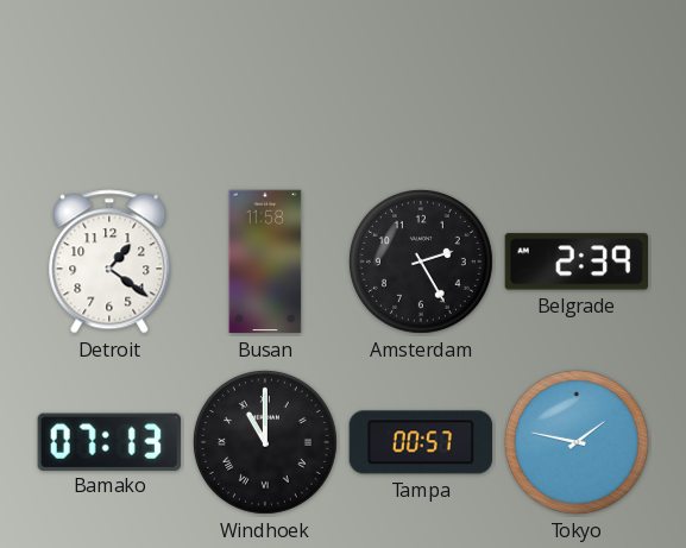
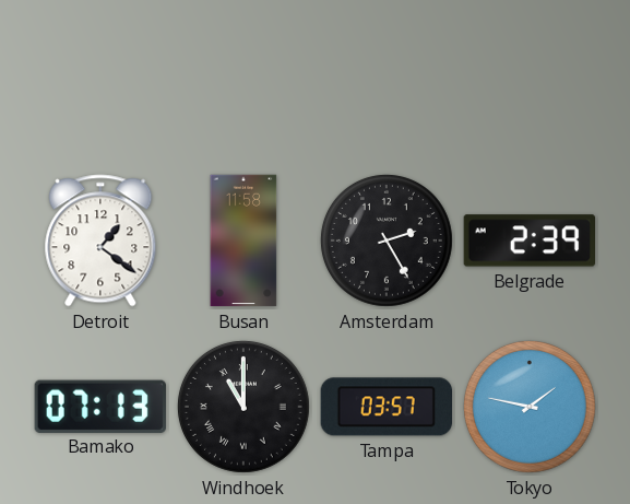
Tampa: 00:57 -> 03:57 (385, 407)
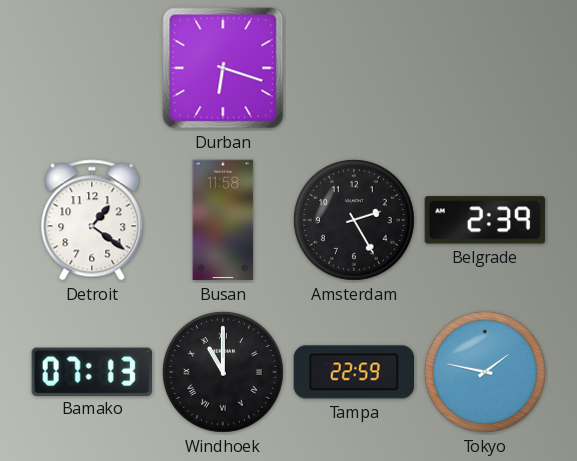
Durban: none -> 6:18 (223, 68)
Tampa: 03:57 -> 22:59 (353, 372)
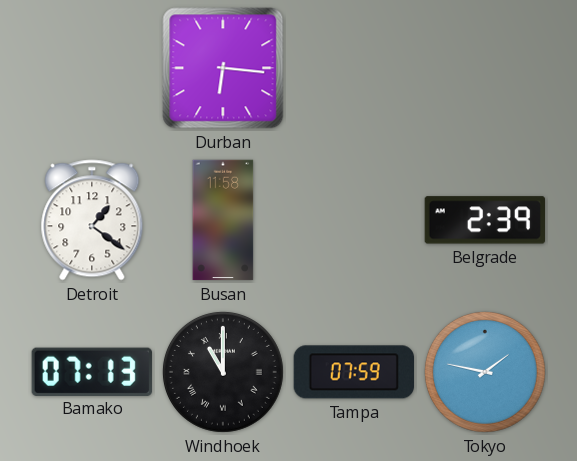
Durban: 6:18 -> 6:16 (223, 68)
Amsterdam: 2:25 -> none (354, 220)
Tampa: 22:59 -> 07:59 (353, 372)
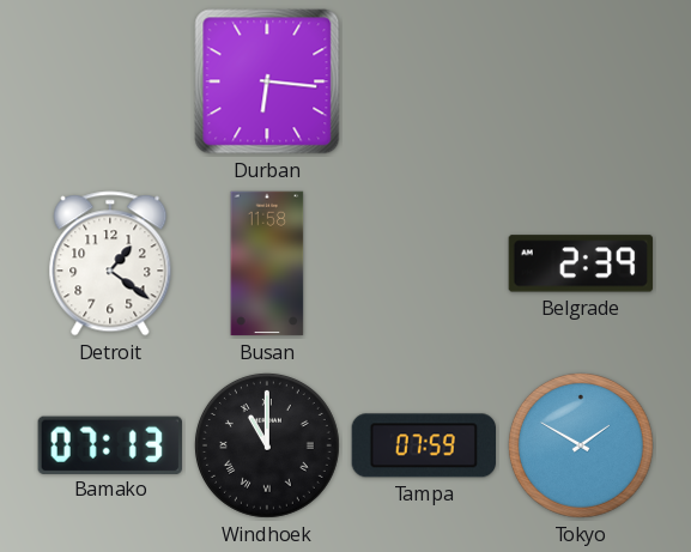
Tokyo: 1:47 -> 1:50 (581, 445)
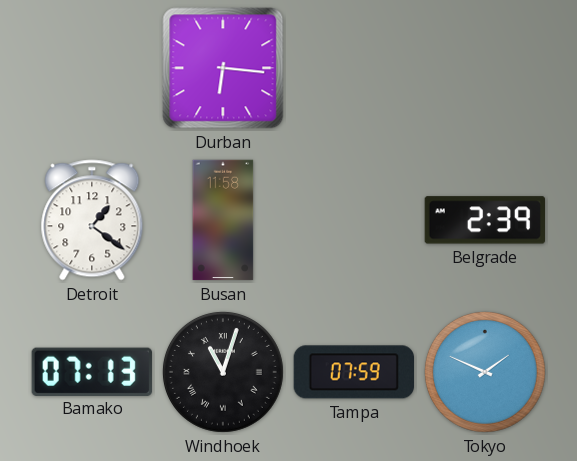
Windhoek: 11:00 -> 11:03 (223, 372)
Tokyo: 1:50 -> 1:49 (485, 372)
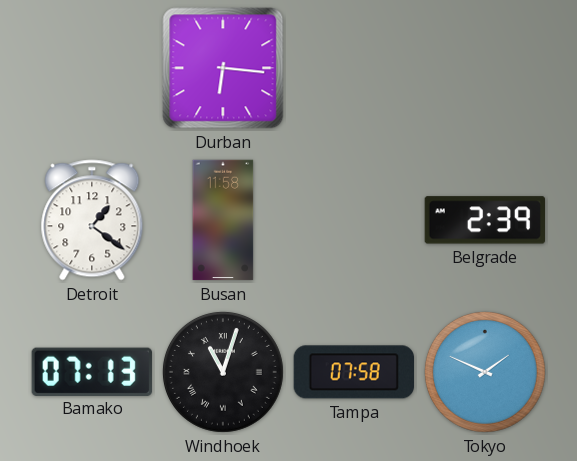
Tampa: 07:59 -> 07:58 (353, 372)
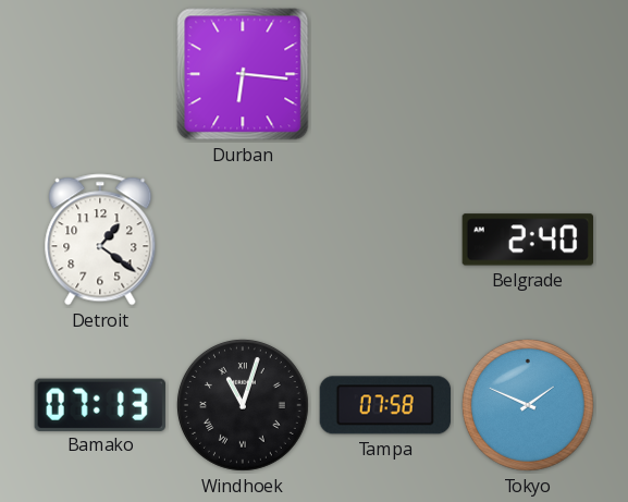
Busan: 11:58 -> none (223, 220)
Belgrade: 2:39 -> 2:40 (527, 240)
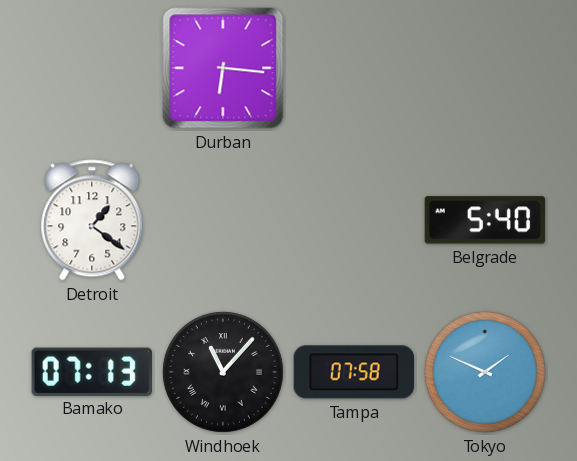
Belgrade: 2:40 -> 5:40 (484, 220)
Windhoek: 11:03 -> 11:07 (223, 372)
